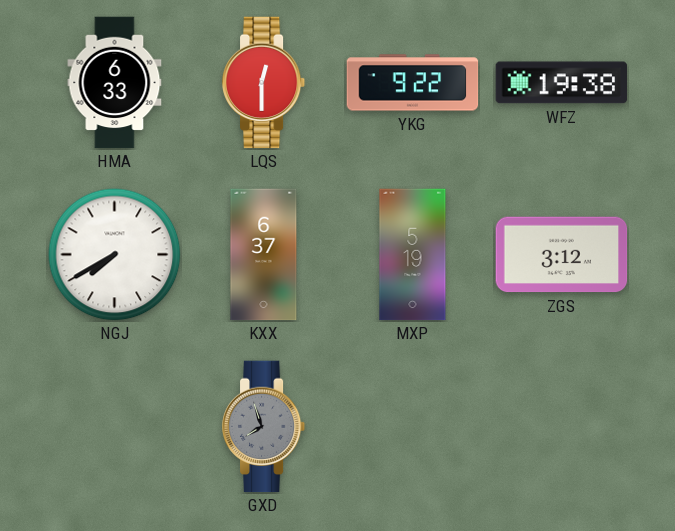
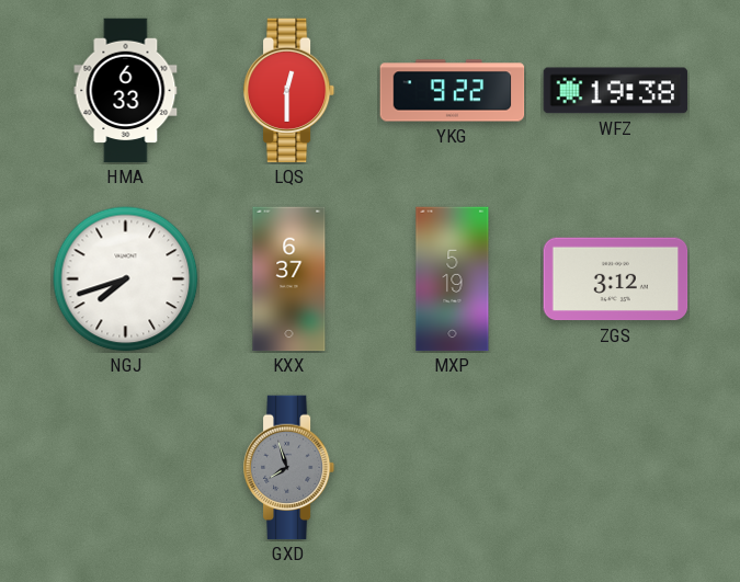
NGJ: 7:40 -> 7:42 (126, 279)
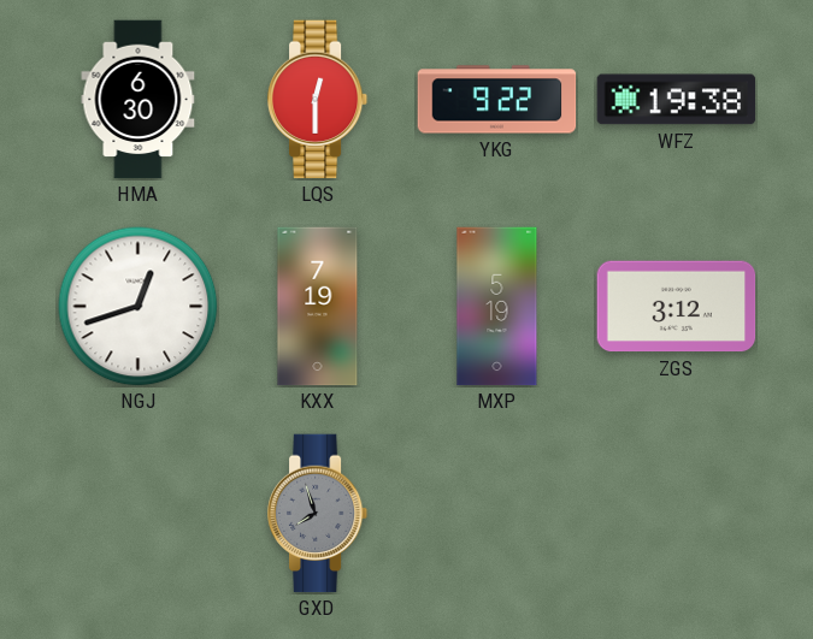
HMA: 6:33 -> 6:30 (139, 100)
NGJ: 7:42 -> 12:42 (139, 307)
KXX: 6:37 -> 7:19 (318, 307)
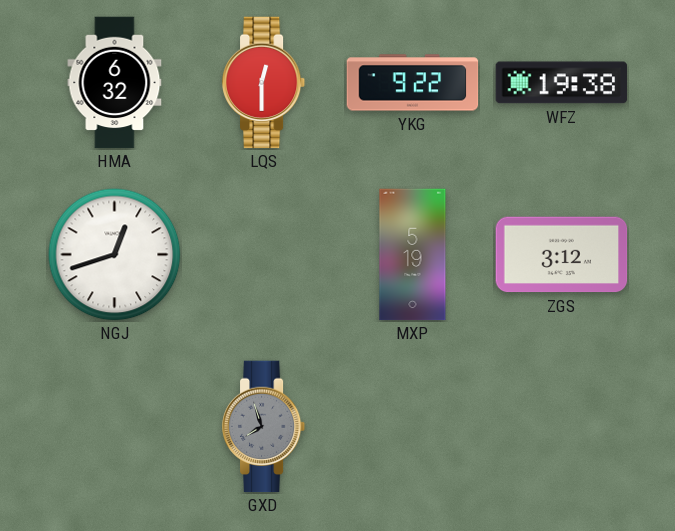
HMA: 6:30 -> 6:32 (115, 83)
KXX: 7:19 -> none (318, 307)
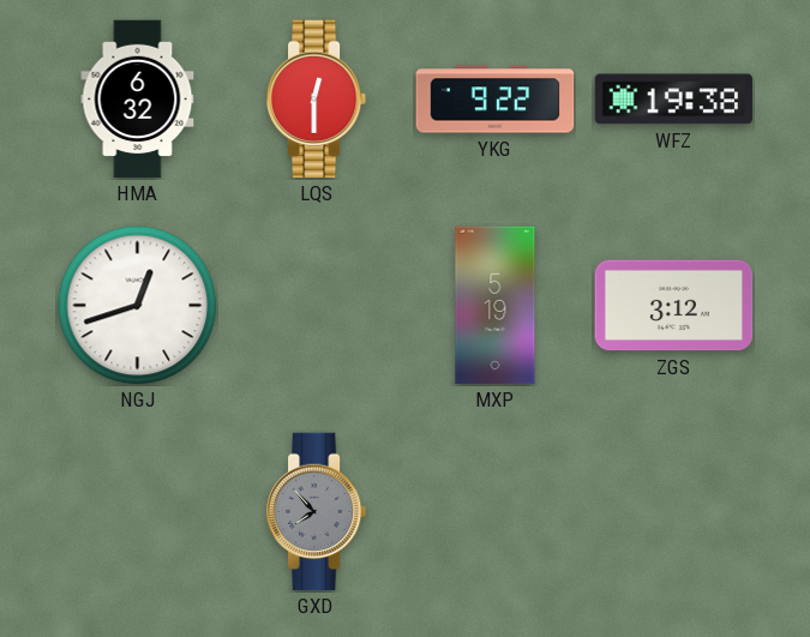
GXD: 7:57 -> 7:53 (317, 512)
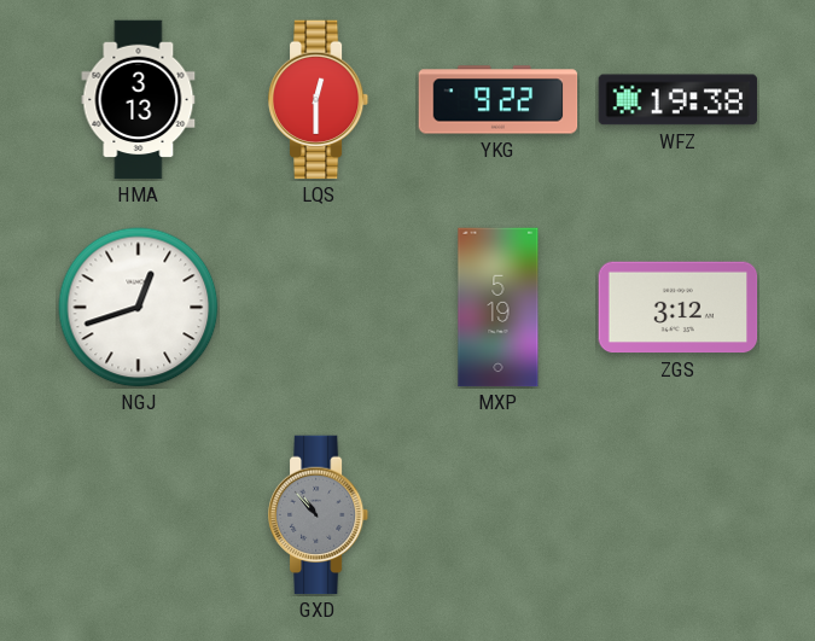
HMA: 6:32 -> 3:13 (139, 100)
GXD: 7:53 -> 10:53 (319, 515)
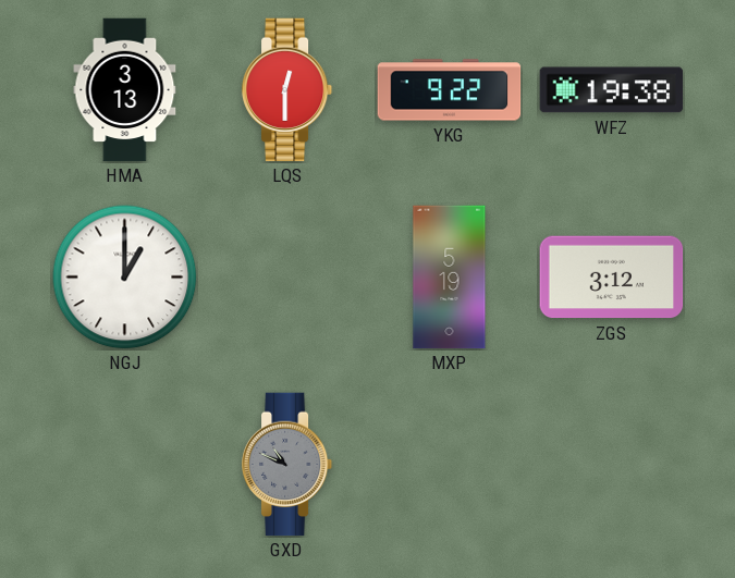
NGJ: 12:42 -> 1:00 (125, 278)
GXD: 10:53 -> 10:49 (287, 465)
